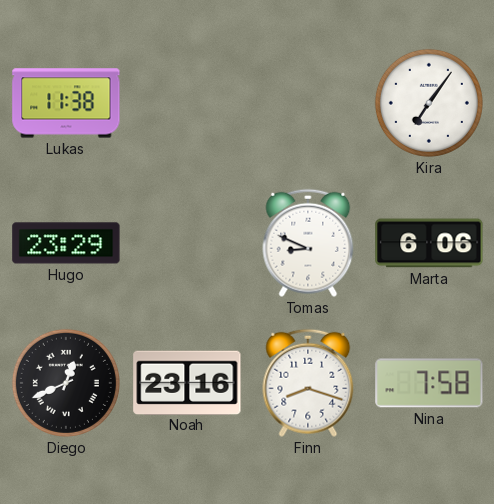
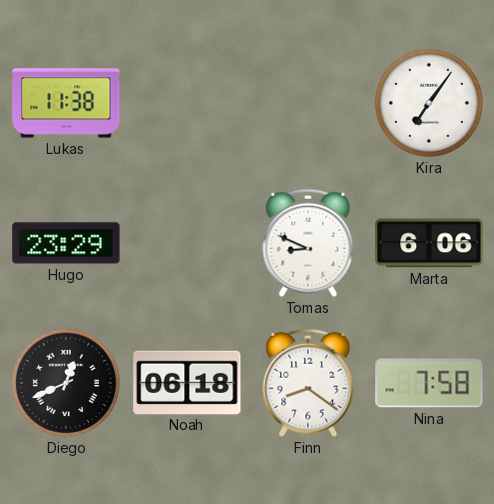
Noah: 23:16 -> 06:18 (187, 382)
Finn: 8:18 -> 8:21 (308, 383)
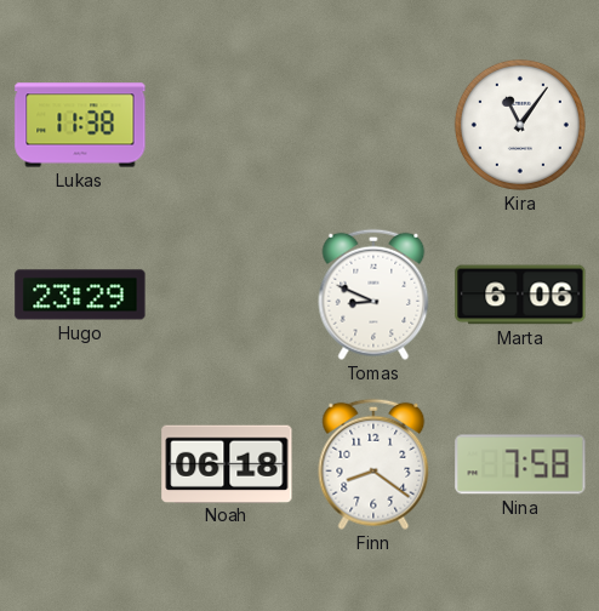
Kira: 7:06 -> 11:06 (520, 125)
Diego: 12:41 -> none (66, 383)
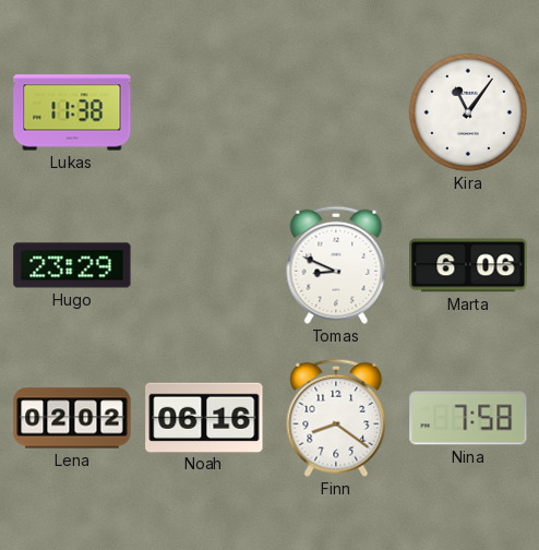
Lena: none -> 02:02 (72, 418)
Noah: 06:18 -> 06:16 (204, 417)
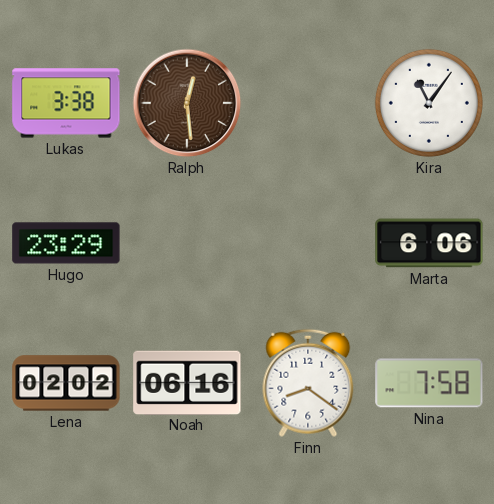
Lukas: 11:38 -> 3:38 (66, 103)
Ralph: none -> 12:29 (187, 103)
Tomas: 8:49 -> none (336, 265)
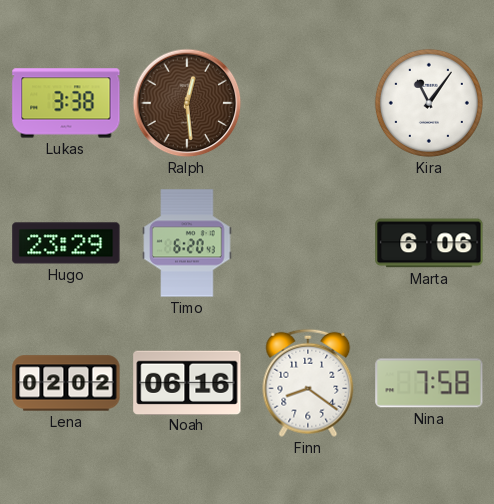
Timo: none -> 6:20 (187, 243)
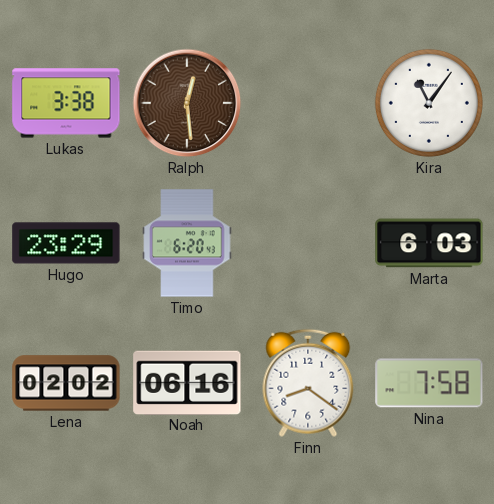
Marta: 6:06 -> 6:03 (429, 243)
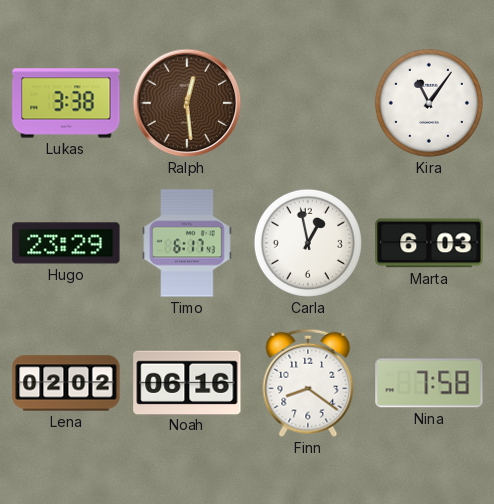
Timo: 6:20 -> 6:17 (187, 243)
Carla: none -> 12:58 (308, 243)
